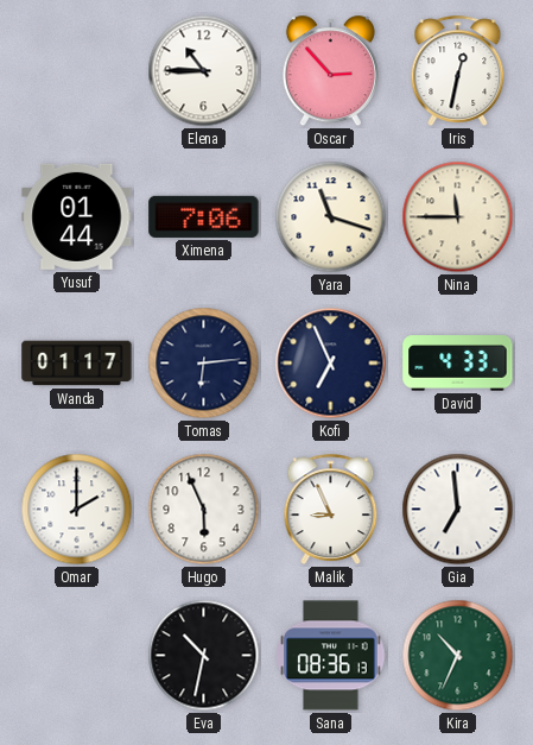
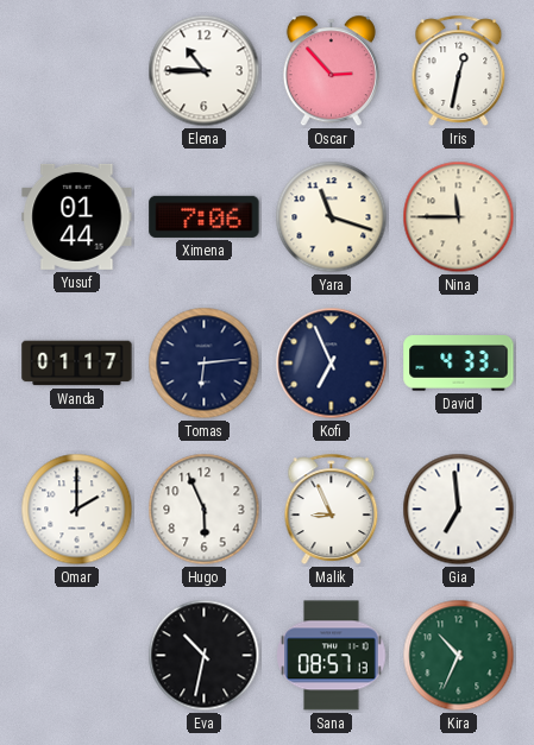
Sana: 08:36 -> 08:57 (332, 656)
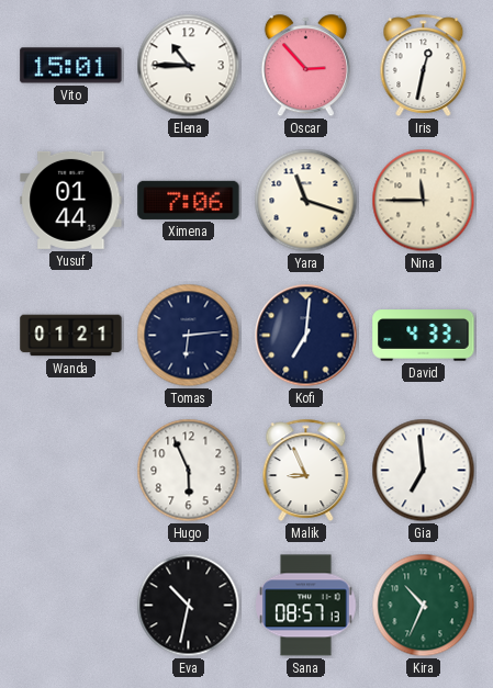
Vito: none -> 15:01 (71, 66)
Wanda: 01:17 -> 01:21 (71, 336)
Kofi: 6:56 -> 7:01 (306, 336)
Omar: 2:00 -> none (77, 510)
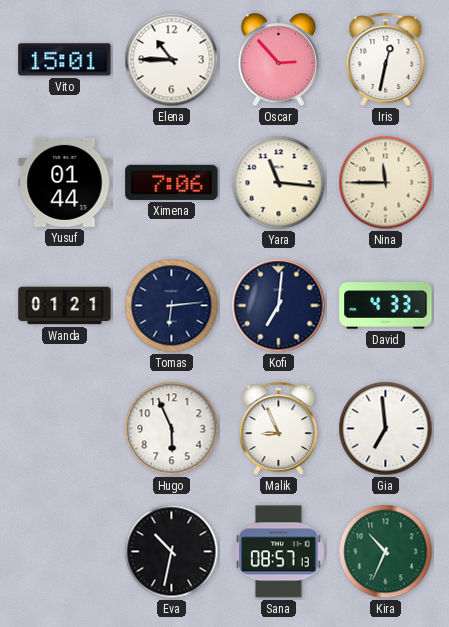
Yara: 11:18 -> 11:16 (279, 183)
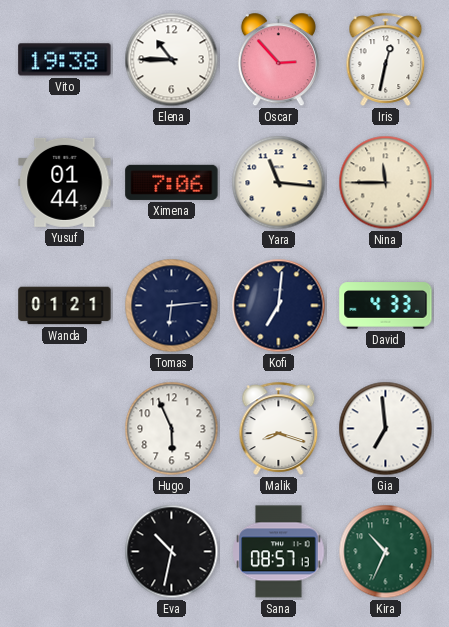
Vito: 15:01 -> 19:38 (65, 60)
Malik: 8:56 -> 8:18 (279, 428)
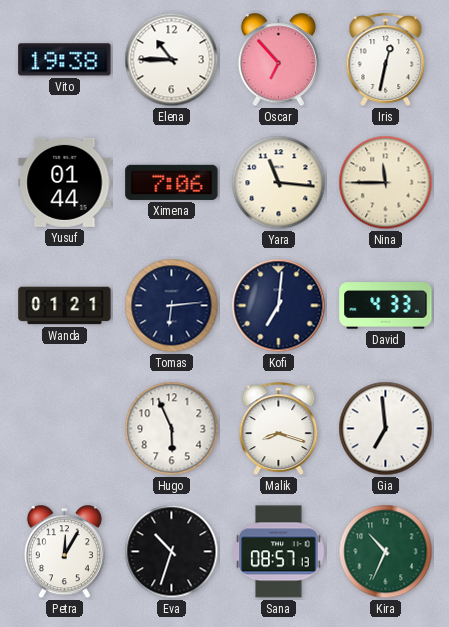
Oscar: 2:53 -> 6:53 (278, 60)
Petra: none -> 12:05 (64, 552)
Eva: 10:32 -> 10:33 (172, 552)
